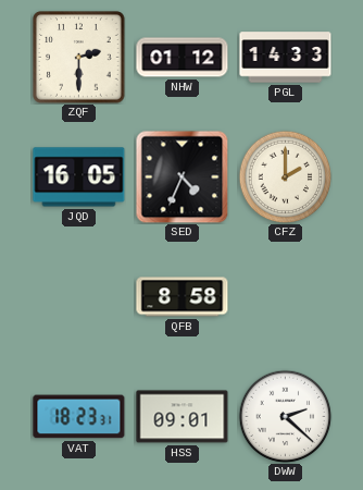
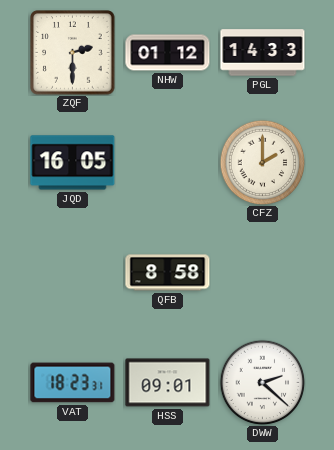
SED: 4:34 -> none (181, 176)
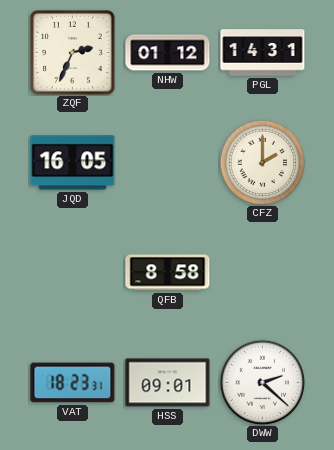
ZQF: 2:30 -> 2:34 (73, 53)
PGL: 14:33 -> 14:31 (263, 53)
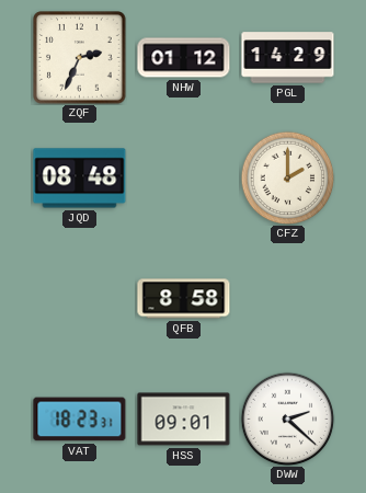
PGL: 14:31 -> 14:29 (288, 58)
JQD: 16:05 -> 08:48 (80, 179)
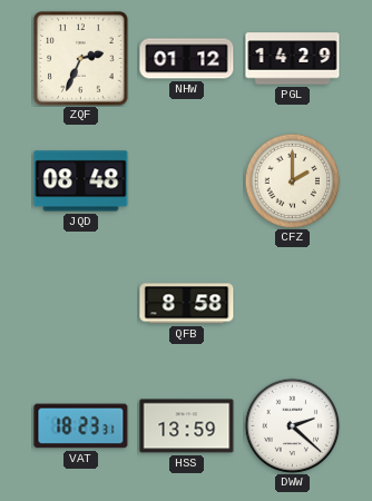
HSS: 09:01 -> 13:59 (187, 426)
